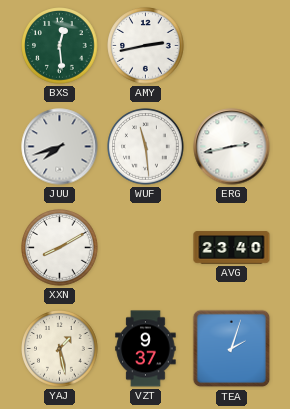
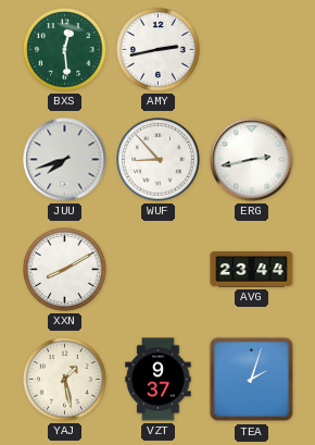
WUF: 11:29 -> 8:53 (159, 160)
AVG: 23:40 -> 23:44 (252, 270)
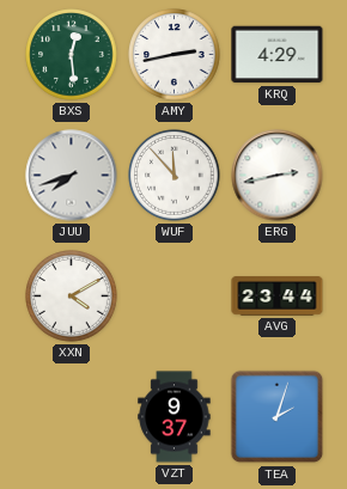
KRQ: none -> 4:29 (278, 55)
WUF: 8:53 -> 11:53 (175, 176)
XXN: 8:10 -> 4:10 (72, 297)
YAJ: 1:28 -> none (65, 380)
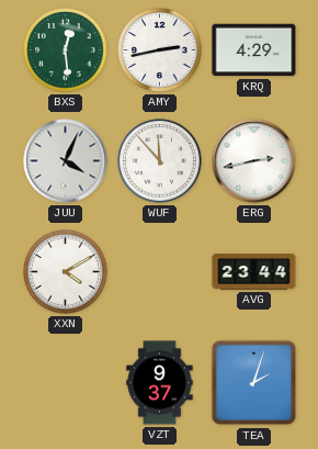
JUU: 7:42 -> 4:04 (66, 161)
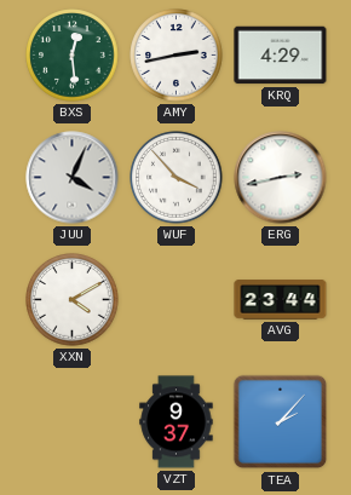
WUF: 11:53 -> 3:53 (177, 178)
TEA: 2:03 -> 2:07 (281, 422)
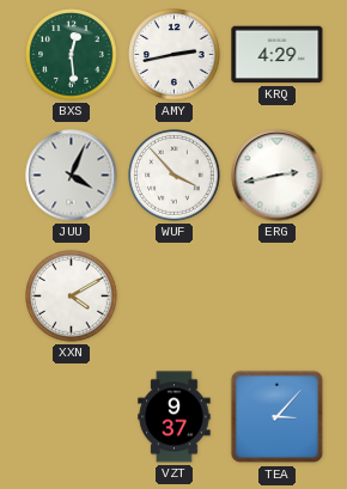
AVG: 23:44 -> none (281, 300)
TEA: 2:07 -> 3:07 (278, 417)
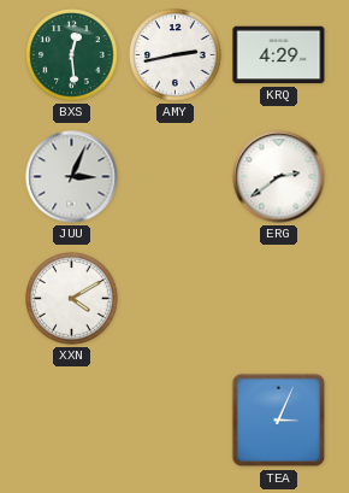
JUU: 4:04 -> 3:04 (72, 177)
WUF: 3:53 -> none (175, 176)
ERG: 2:43 -> 2:39 (279, 177)
VZT: 9:37 -> none (175, 417)
TEA: 3:07 -> 3:04 (279, 421)
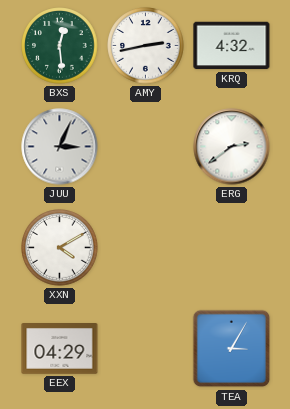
KRQ: 4:29 -> 4:32 (232, 46)
EEX: none -> 04:29 (60, 349)
TEA: 3:04 -> 3:05 (232, 349)
